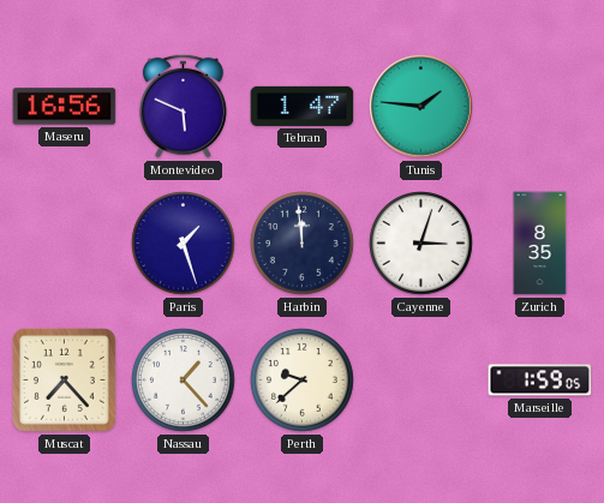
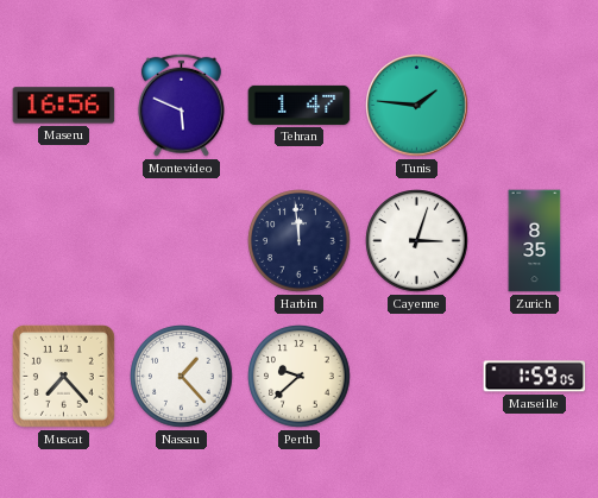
Paris: 1:27 -> none (184, 244)
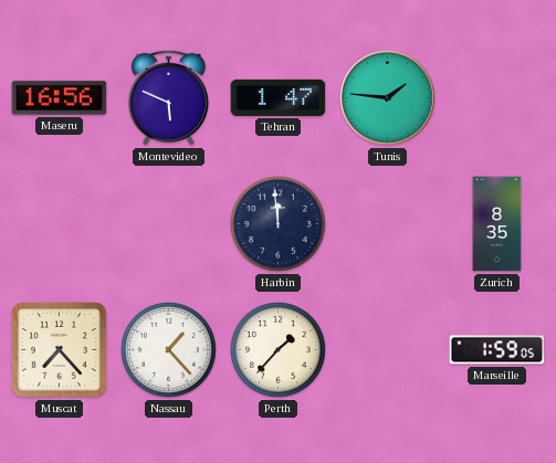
Cayenne: 3:03 -> none (417, 241)
Perth: 9:38 -> 1:37 (279, 350)
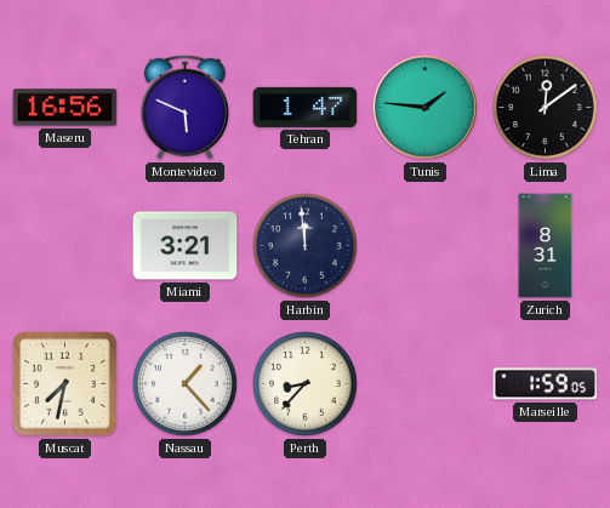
Lima: none -> 12:09 (546, 108)
Miami: none -> 3:21 (186, 246)
Zurich: 8:35 -> 8:31 (546, 246)
Muscat: 7:23 -> 7:32 (65, 384)
Perth: 1:37 -> 8:37 (306, 384)
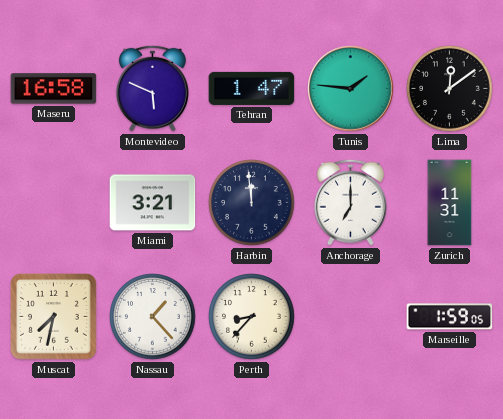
Maseru: 16:56 -> 16:58 (54, 89)
Anchorage: none -> 7:00 (350, 202)
Zurich: 8:31 -> 11:31 (450, 203)
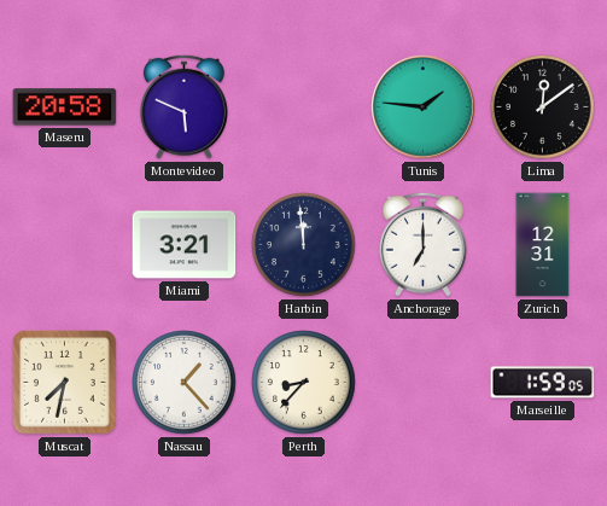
Maseru: 16:58 -> 20:58 (65, 107)
Tehran: 1:47 -> none (252, 88)
Zurich: 11:31 -> 12:31 (543, 245)
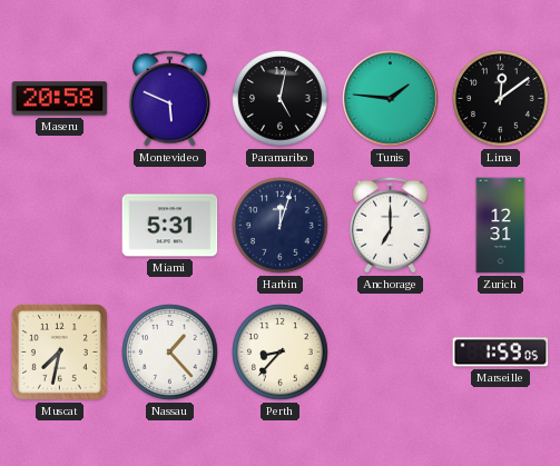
Paramaribo: none -> 5:02 (281, 99)
Miami: 3:21 -> 5:31 (170, 226)
Harbin: 11:59 -> 12:03 (281, 226)
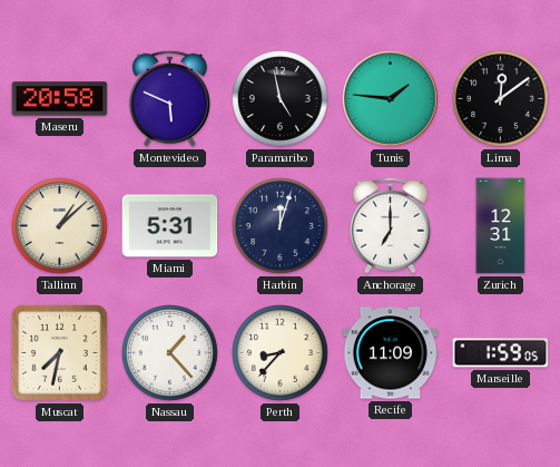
Paramaribo: 5:02 -> 4:58 (281, 99)
Tallinn: none -> 1:08 (60, 226)
Recife: none -> 11:09 (391, 353)
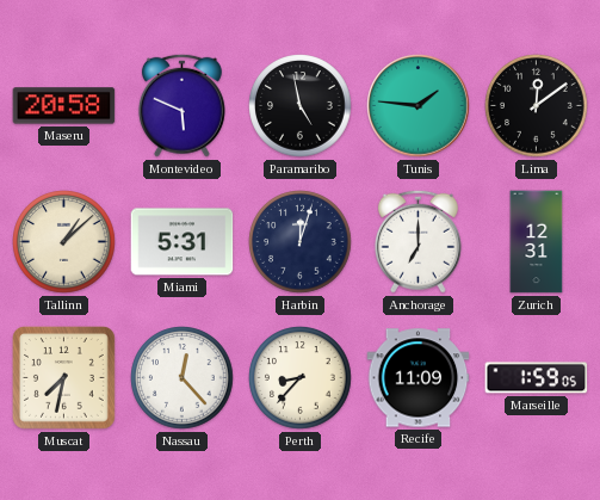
Nassau: 1:23 -> 12:23 (183, 378)
